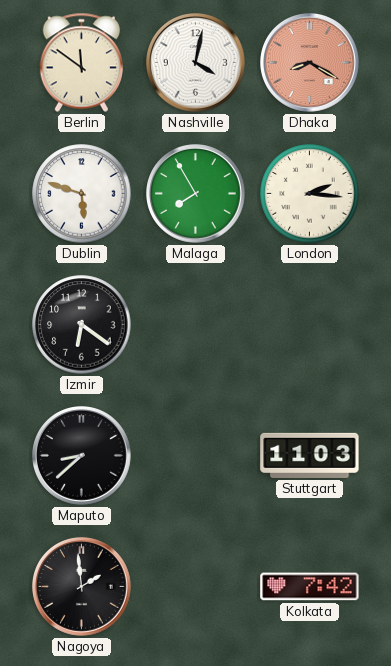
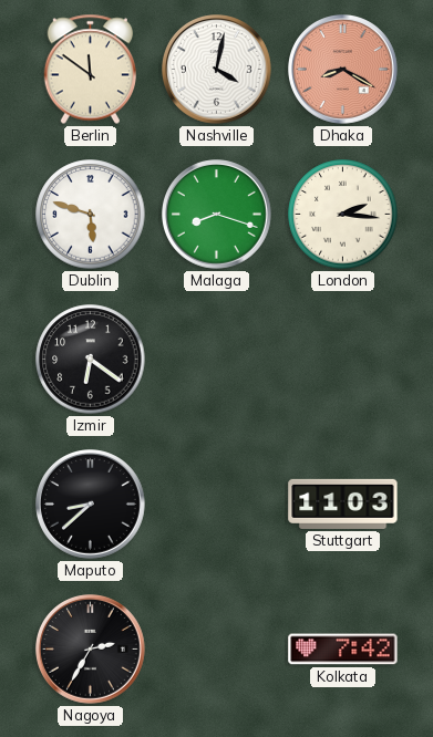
Malaga: 7:55 -> 8:18 (217, 215)
Nagoya: 1:59 -> 2:35 (91, 650)
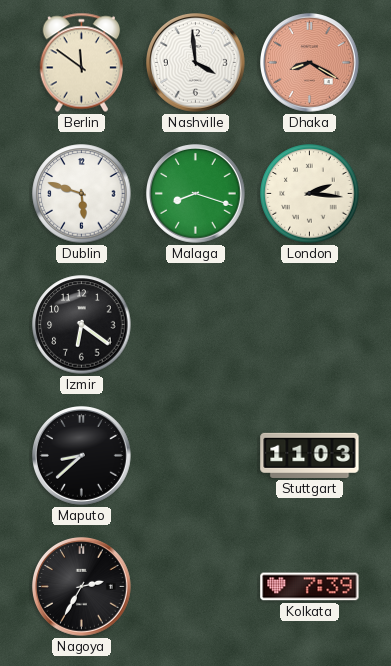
Nashville: 4:02 -> 3:59 (196, 63)
Kolkata: 7:42 -> 7:39 (310, 587)
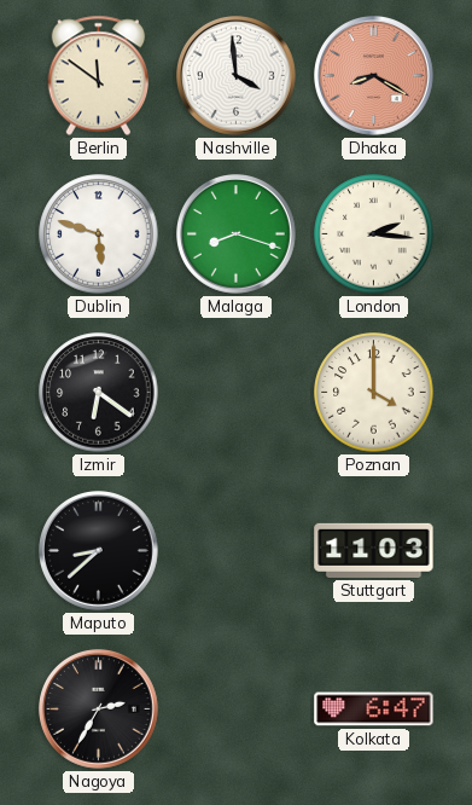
Poznan: none -> 4:00 (374, 393)
Kolkata: 7:39 -> 6:47 (374, 710)
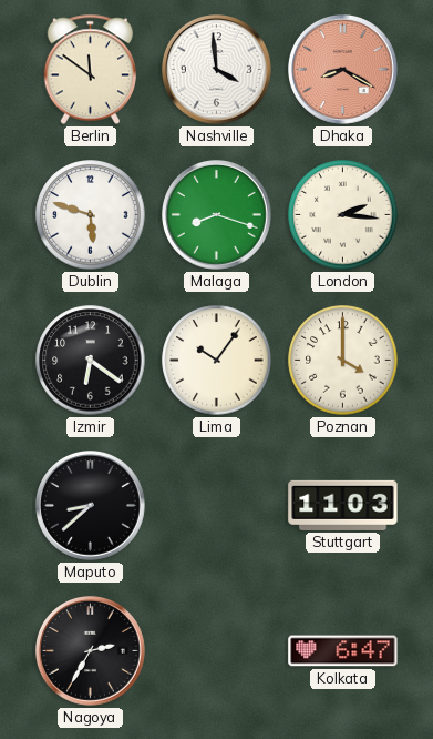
Lima: none -> 10:06 (217, 361)
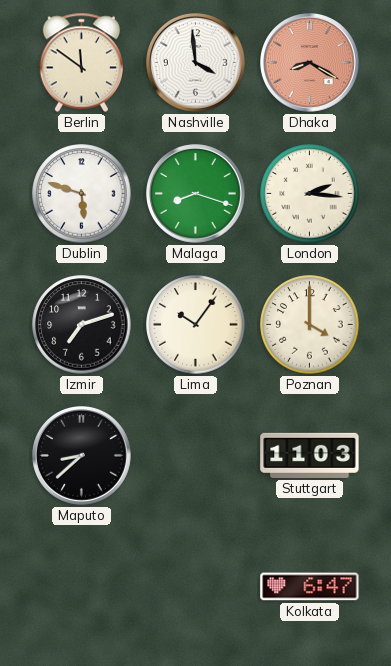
Izmir: 6:21 -> 7:12 (82, 325)
Nagoya: 2:35 -> none (91, 651)
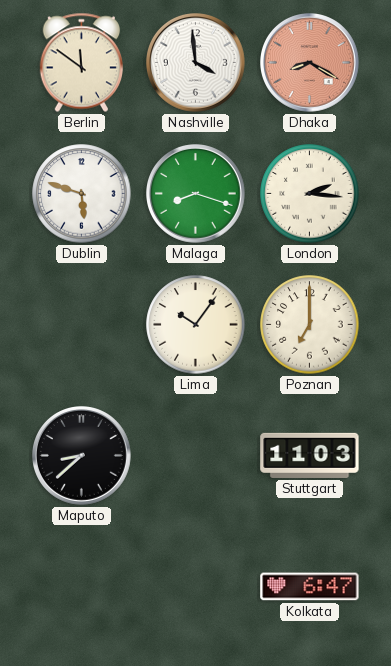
Izmir: 7:12 -> none (82, 325)
Poznan: 4:00 -> 7:00 (310, 325)
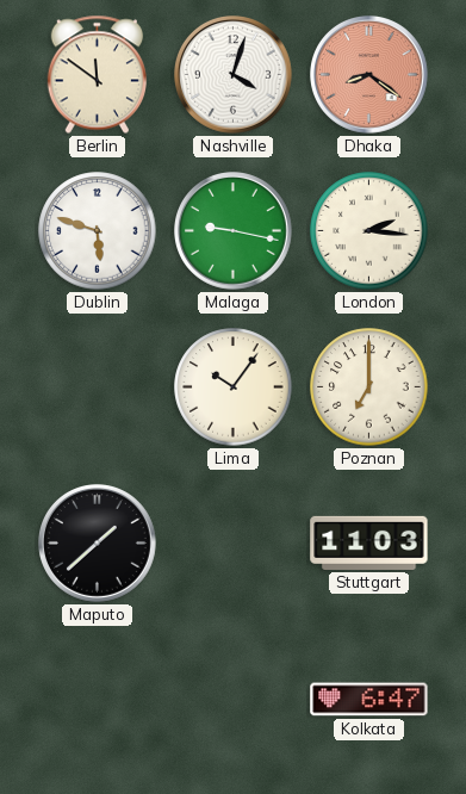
Nashville: 3:59 -> 4:03 (234, 75)
Dhaka: 8:20 -> 8:21 (369, 75)
Malaga: 8:18 -> 9:17 (234, 231)
Maputo: 8:38 -> 1:38 (98, 544)
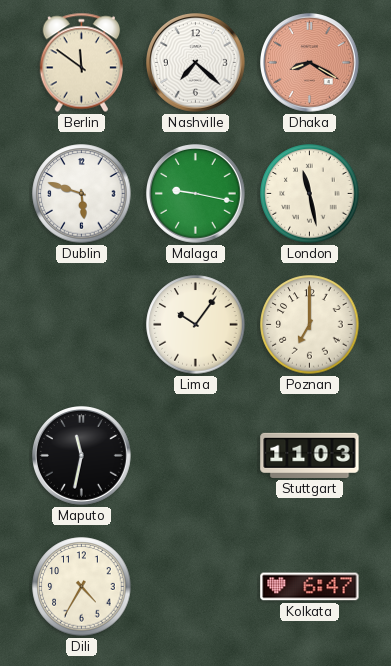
Nashville: 4:03 -> 7:22 (196, 63)
Dhaka: 8:21 -> 8:20 (310, 63)
London: 2:16 -> 11:28 (310, 194)
Maputo: 1:38 -> 11:32 (82, 456)
Dili: none -> 4:35 (82, 587)
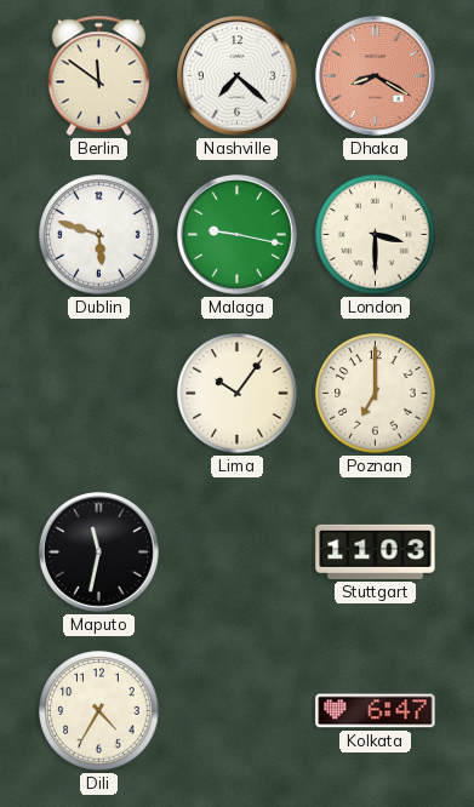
London: 11:28 -> 3:30 (376, 235)
